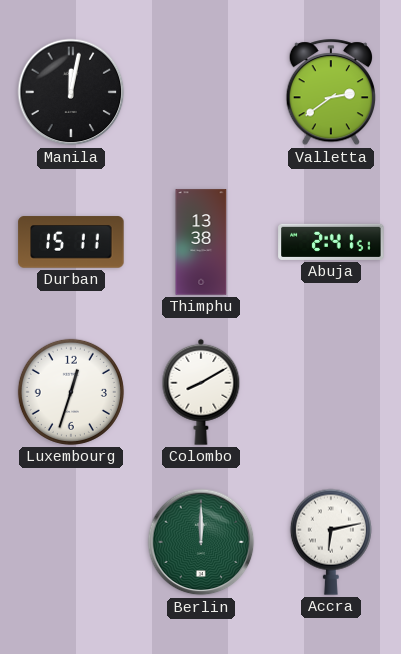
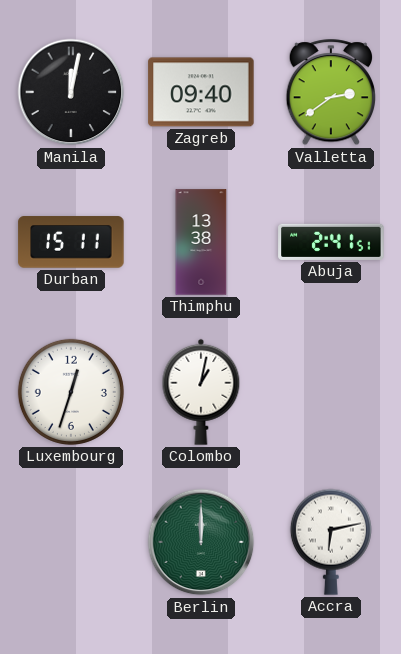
Zagreb: none -> 09:40 (201, 92)
Colombo: 8:10 -> 1:02 (201, 392)
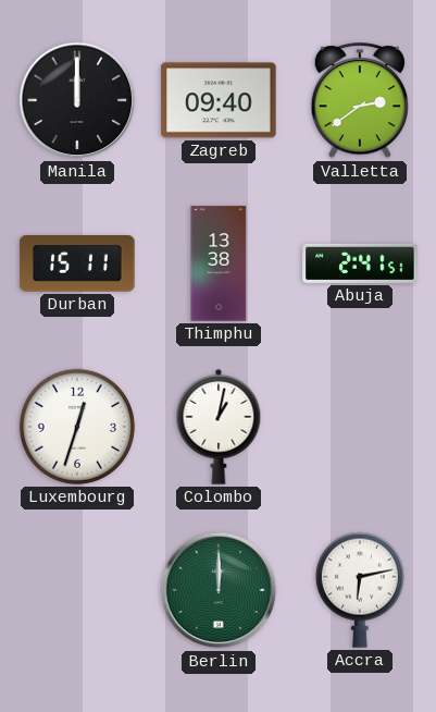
Manila: 12:02 -> 12:00 (77, 100)
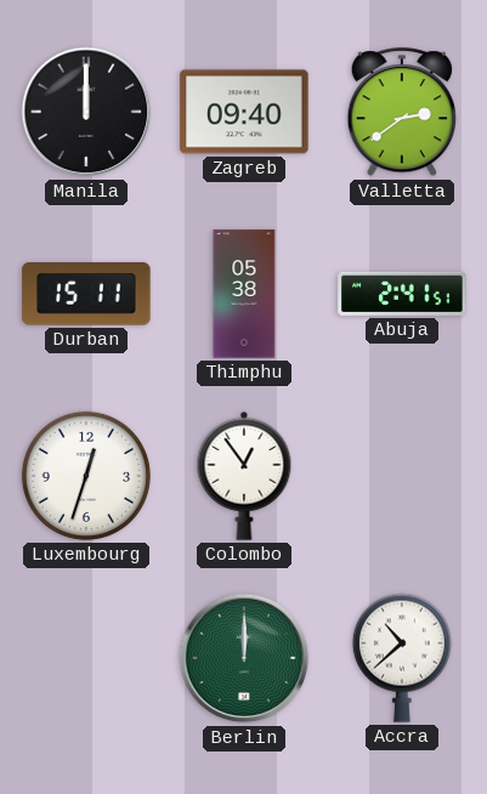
Thimphu: 13:38 -> 05:38 (244, 294)
Colombo: 1:02 -> 12:54 (244, 476)
Accra: 6:13 -> 10:38 (402, 658)
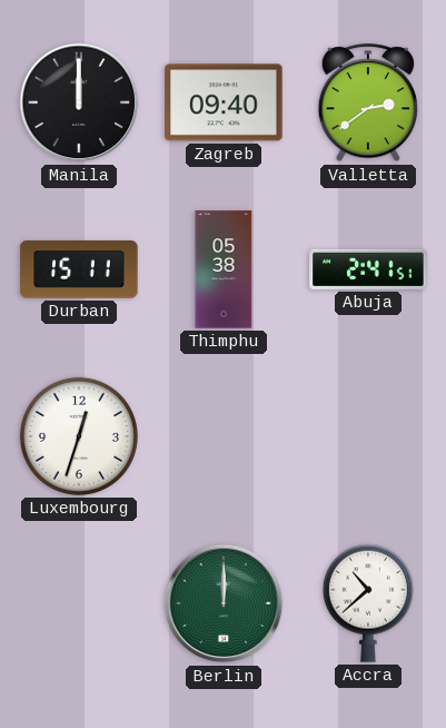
Colombo: 12:54 -> none (244, 476)
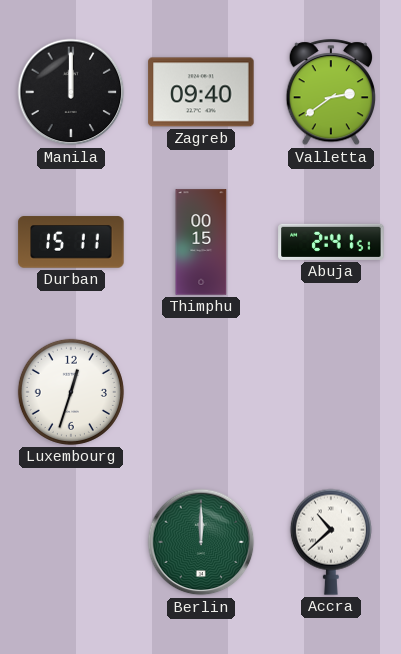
Thimphu: 05:38 -> 00:15 (201, 242)
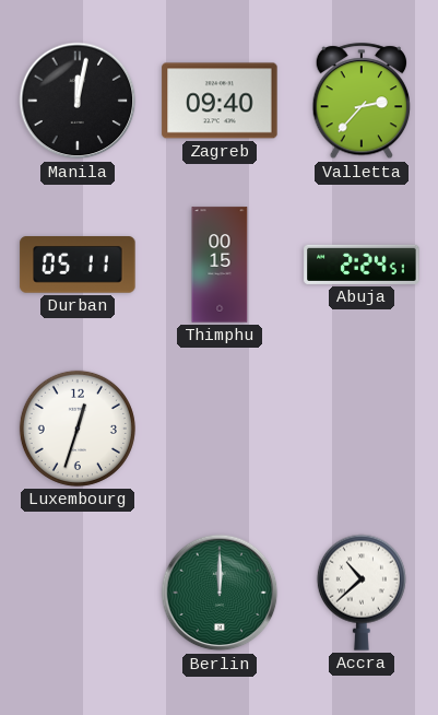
Manila: 12:00 -> 12:02 (78, 101)
Valletta: 2:39 -> 2:37 (362, 102)
Durban: 15:11 -> 05:11 (78, 265)
Abuja: 2:41 -> 2:24 (362, 265)
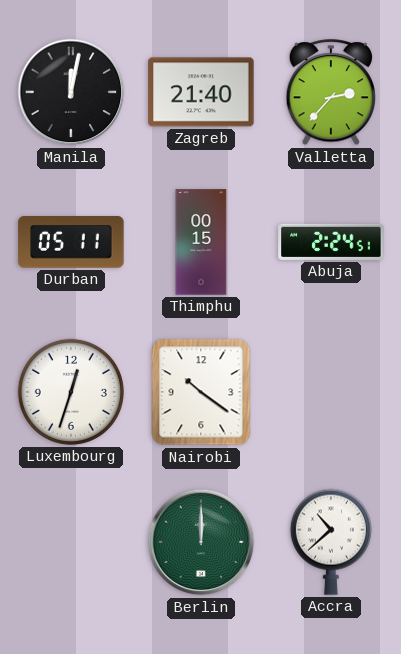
Zagreb: 09:40 -> 21:40 (201, 92)
Nairobi: none -> 10:21 (201, 392)
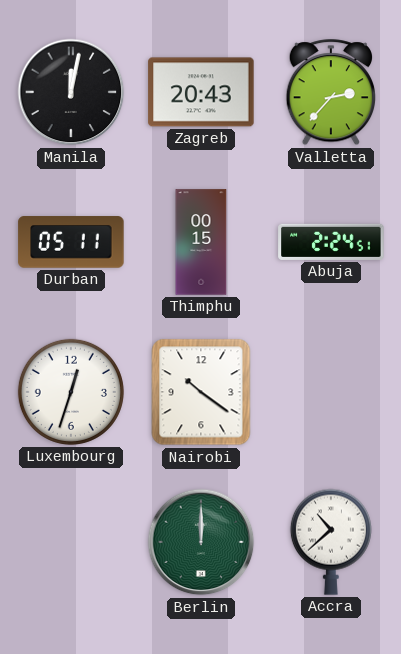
Zagreb: 21:40 -> 20:43 (201, 92)
